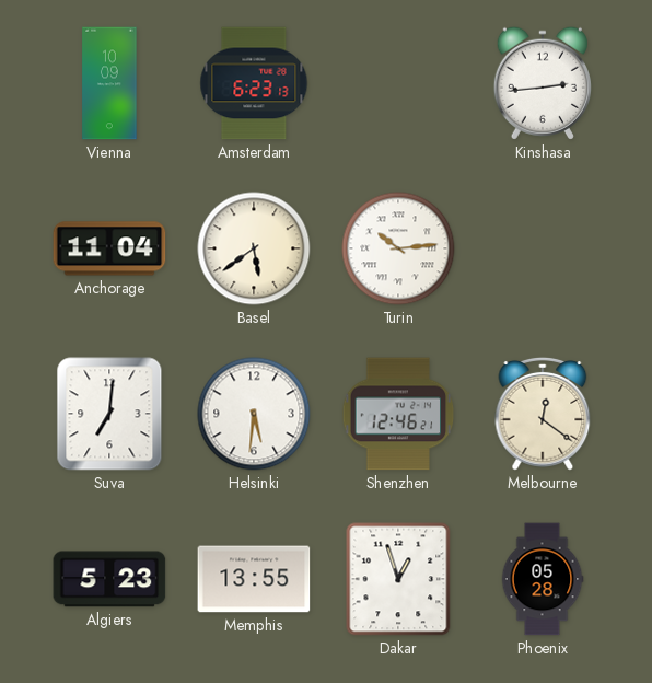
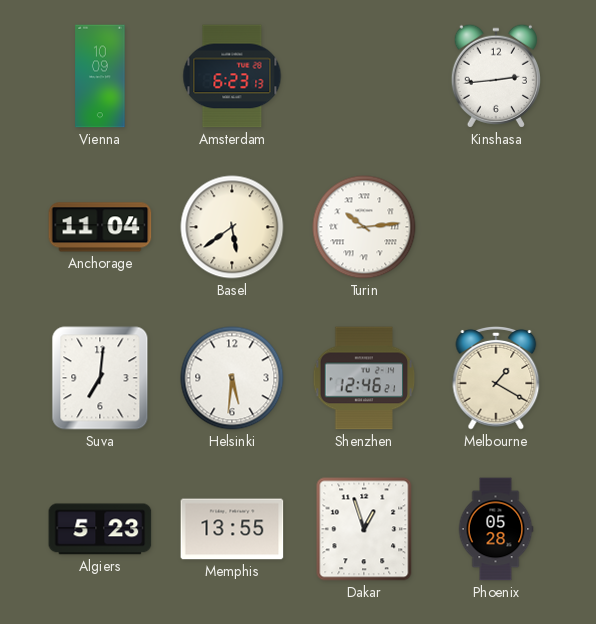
Melbourne: 12:21 -> 1:20 (496, 378)
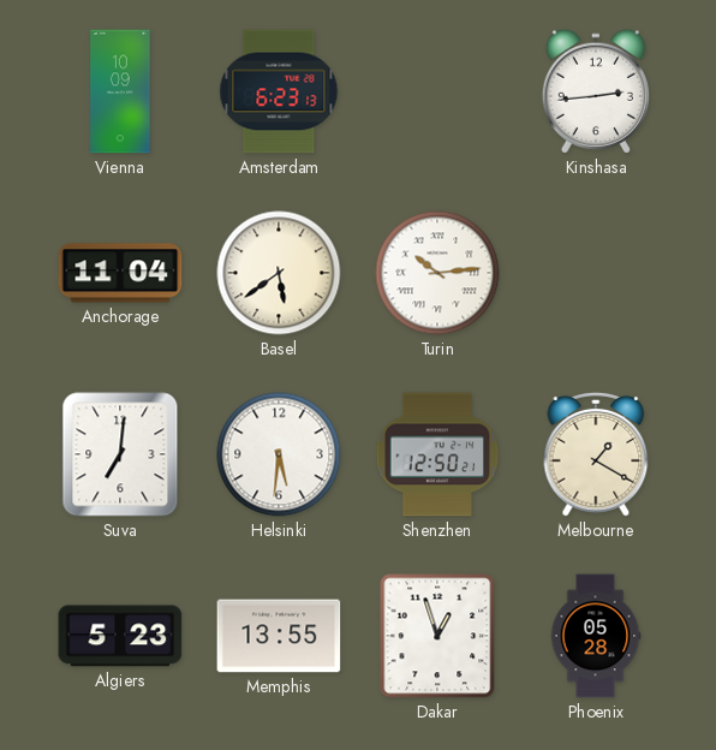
Shenzhen: 12:46 -> 12:50 (437, 454)
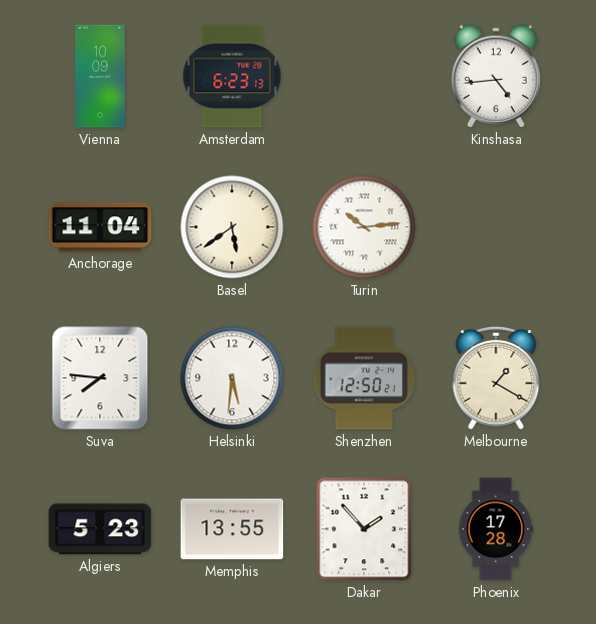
Kinshasa: 2:44 -> 4:44 (496, 76)
Suva: 7:01 -> 7:46 (100, 378)
Dakar: 12:57 -> 1:53 (364, 529)
Phoenix: 05:28 -> 17:28 (496, 529)
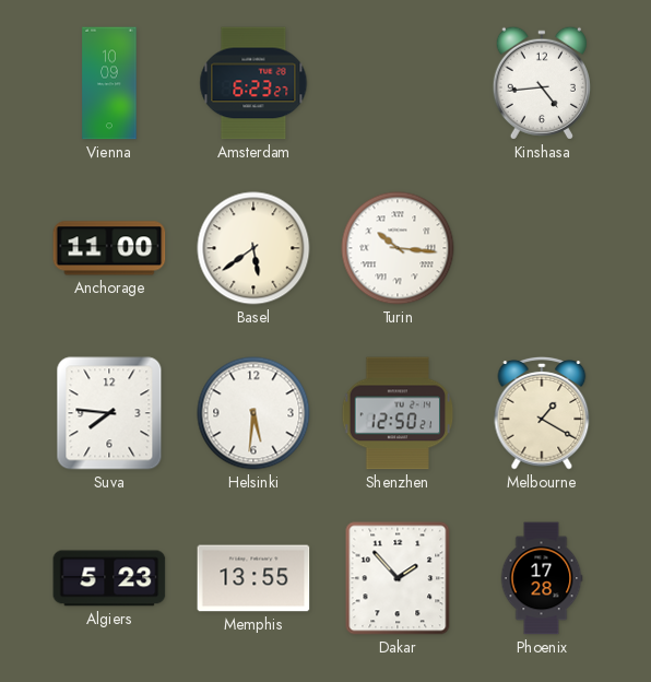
Amsterdam: 6:23:13 -> 6:23:27 (253, 83)
Anchorage: 11:04 -> 11:00 (109, 248)
Turin: 10:14 -> 10:16 (398, 248)
